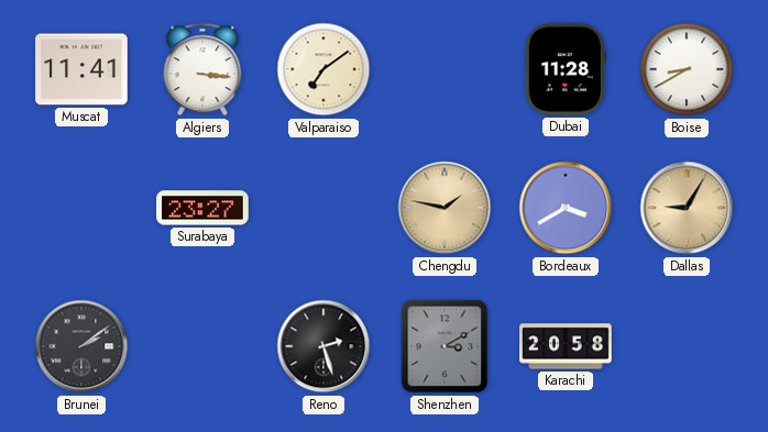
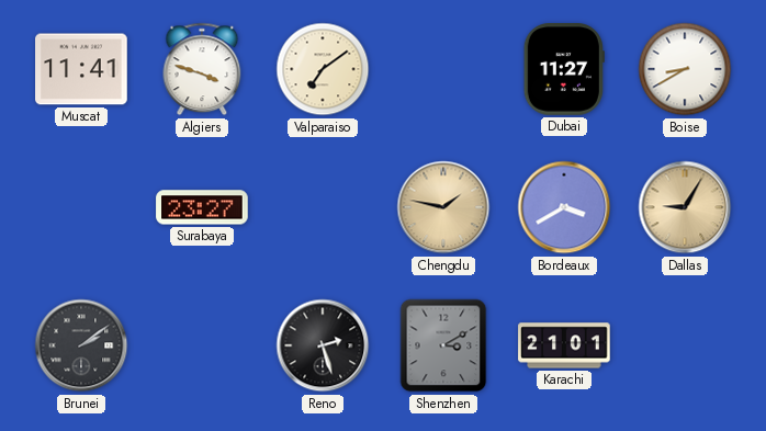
Algiers: 3:16 -> 3:48 (202, 69)
Dubai: 11:28 -> 11:27 (564, 69)
Karachi: 20:58 -> 21:01 (564, 345)
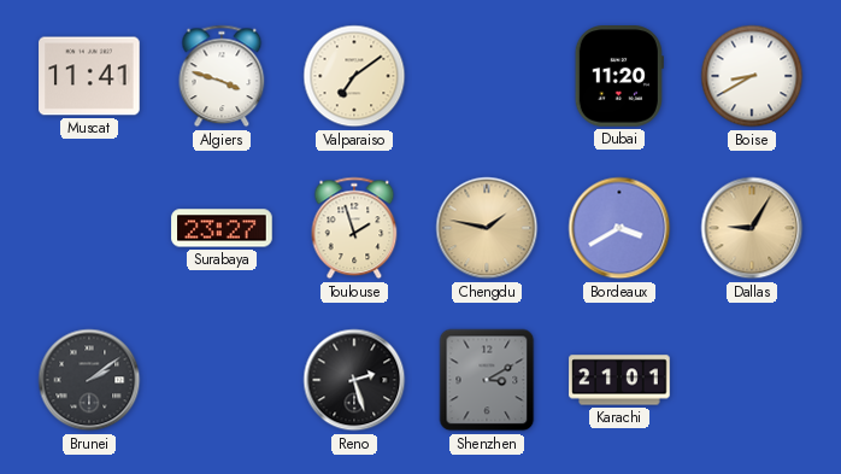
Dubai: 11:27 -> 11:20 (619, 76)
Toulouse: none -> 1:57 (354, 228)
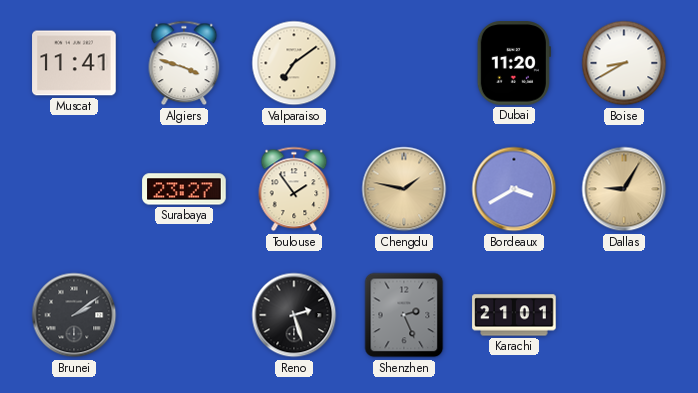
Toulouse: 1:57 -> 1:54 (294, 189)
Shenzhen: 3:10 -> 2:26 (404, 315)
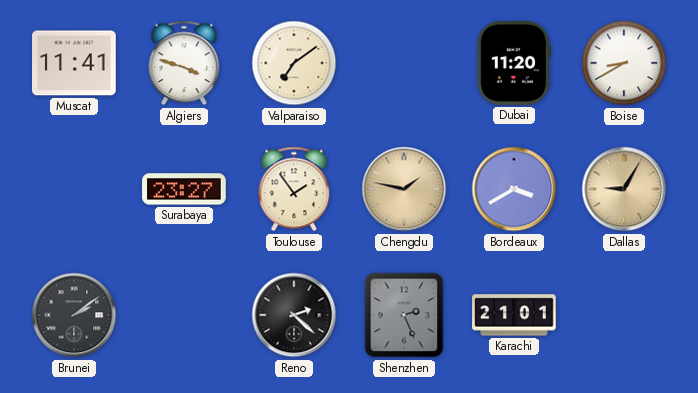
Reno: 2:27 -> 2:22 (294, 315)
